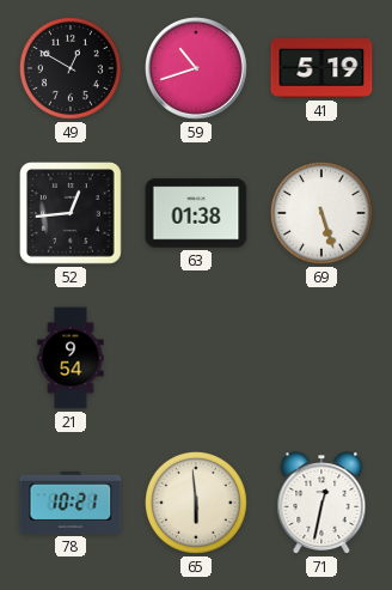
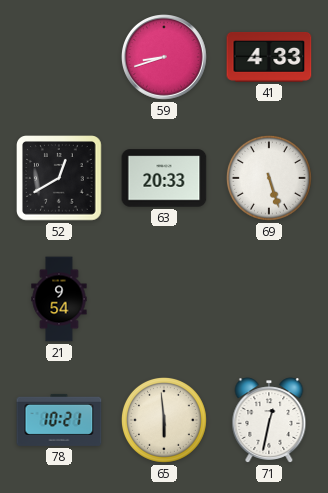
49: 12:50 -> none (71, 68)
59: 10:42 -> 8:42 (165, 58)
41: 5:19 -> 4:33 (269, 57)
52: 12:44 -> 12:40 (59, 178)
63: 01:38 -> 20:33 (164, 178)
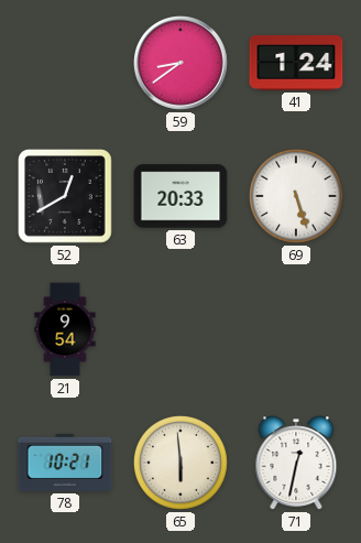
59: 8:42 -> 8:39 (182, 64)
41: 4:33 -> 1:24 (296, 63)
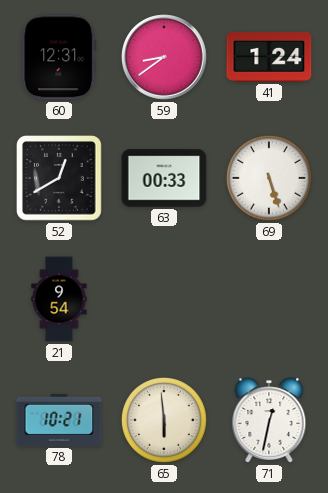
60: none -> 12:31 (59, 57)
63: 20:33 -> 00:33 (164, 178)
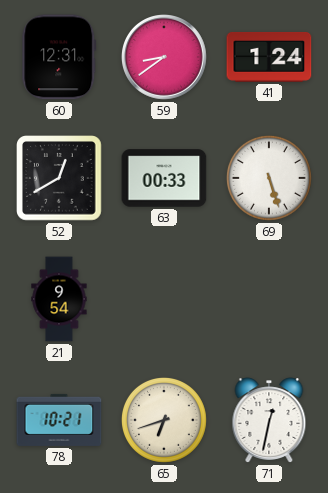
65: 5:59 -> 6:42 (164, 420)
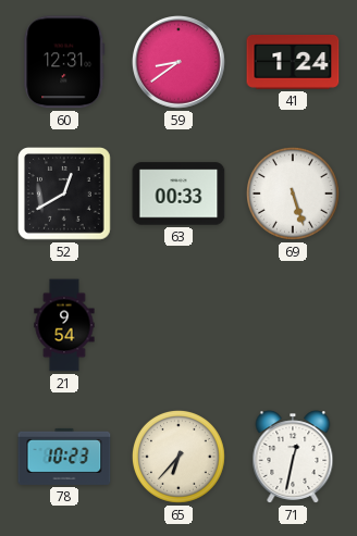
78: 10:21 -> 10:23 (64, 457)
65: 6:42 -> 6:37 (178, 457)
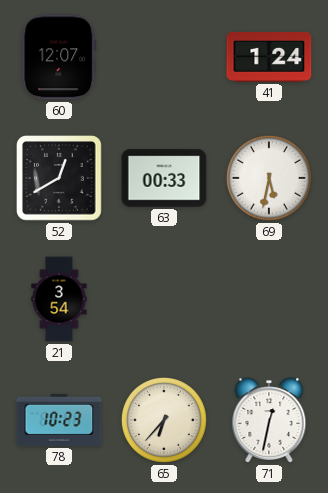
60: 12:31 -> 12:07 (59, 57)
59: 8:39 -> none (180, 63)
69: 5:27 -> 5:32 (269, 178)
21: 9:54 -> 3:54 (59, 299)
